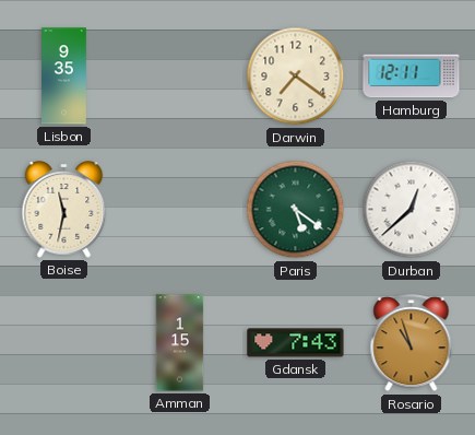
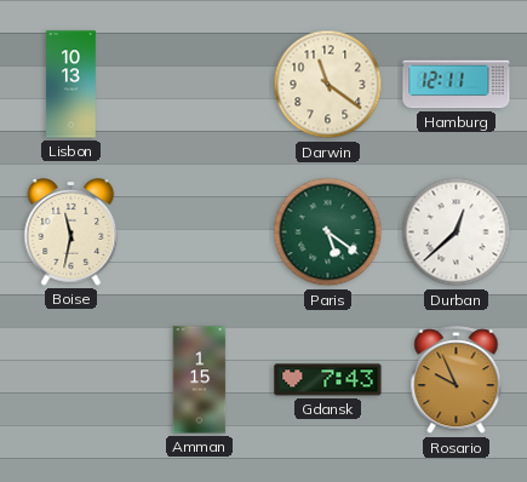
Lisbon: 9:35 -> 10:13 (71, 85)
Darwin: 7:21 -> 11:21 (328, 85)
Rosario: 10:57 -> 9:56 (457, 380)
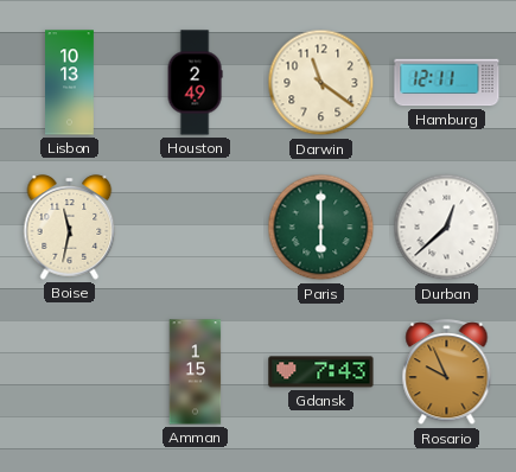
Houston: none -> 2:49 (195, 83)
Paris: 5:21 -> 6:00 (321, 228)
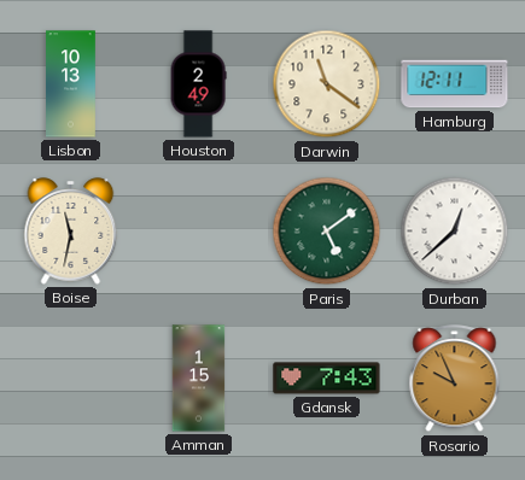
Paris: 6:00 -> 5:09 (327, 232)
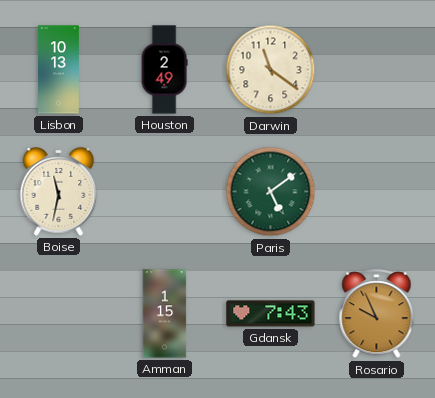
Hamburg: 12:11 -> none (455, 84)
Durban: 12:38 -> none (455, 232)
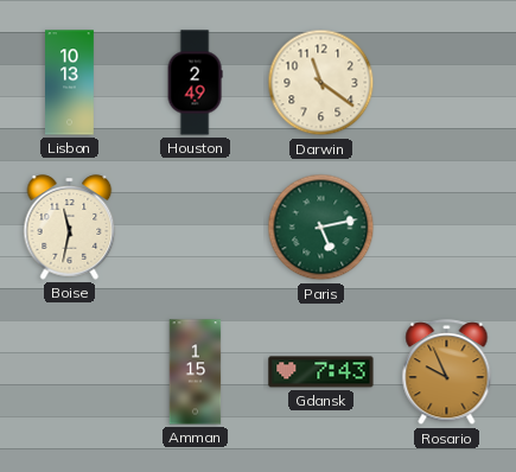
Paris: 5:09 -> 5:13 (321, 228)
